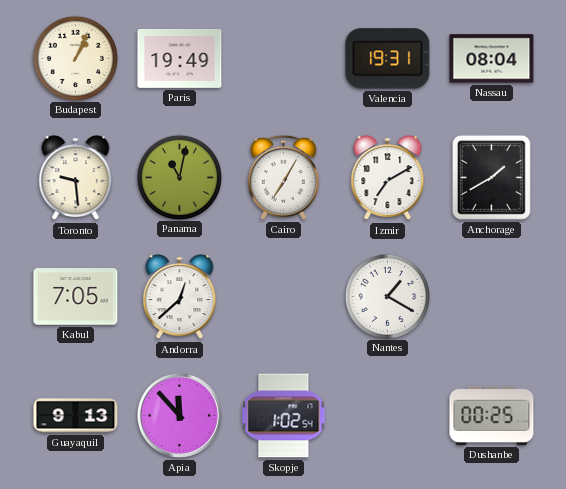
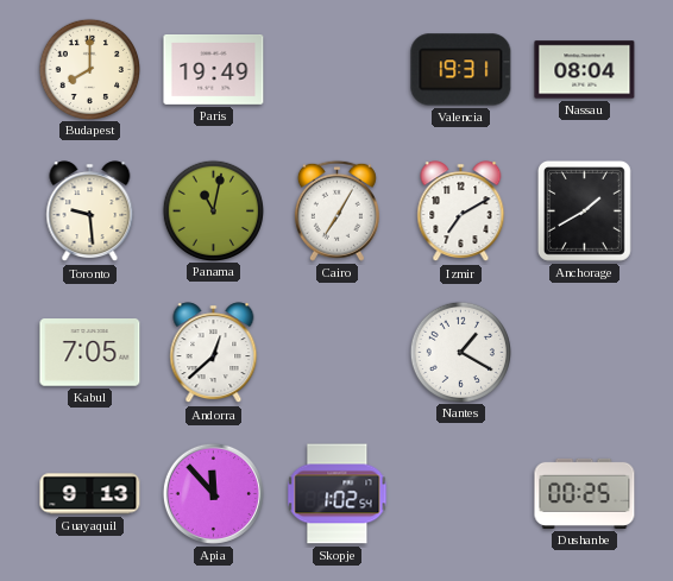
Budapest: 1:04 -> 8:00 (89, 69)
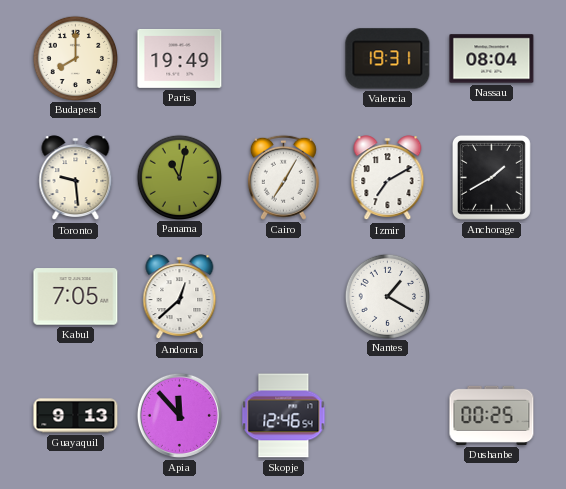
Skopje: 1:02 -> 12:46 (284, 416)
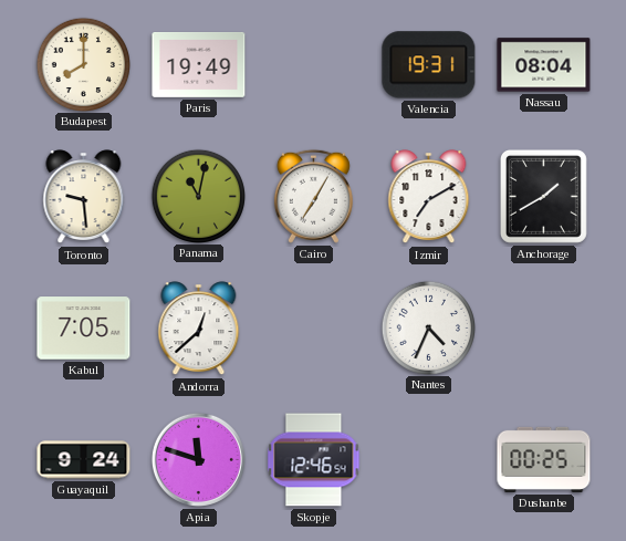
Nantes: 1:20 -> 4:34 (428, 327)
Guayaquil: 9:13 -> 9:24 (84, 460)
Apia: 11:53 -> 11:48 (198, 459)
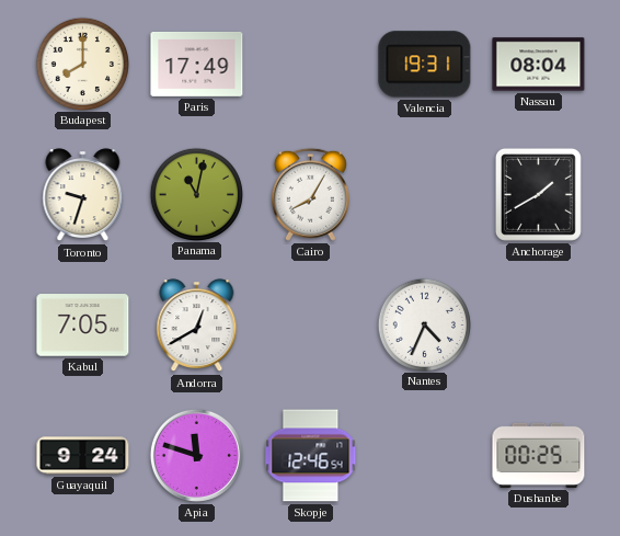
Paris: 19:49 -> 17:49 (197, 65)
Toronto: 9:29 -> 9:33 (83, 195)
Cairo: 7:05 -> 8:05 (310, 194)
Izmir: 7:10 -> none (429, 197)
Andorra: 12:38 -> 12:40 (197, 326)
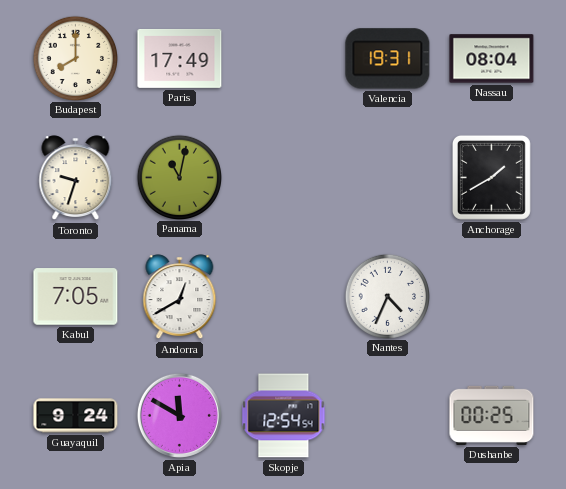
Cairo: 8:05 -> none (310, 194)
Apia: 11:48 -> 11:50 (179, 415)
Skopje: 12:46 -> 12:54 (284, 416)
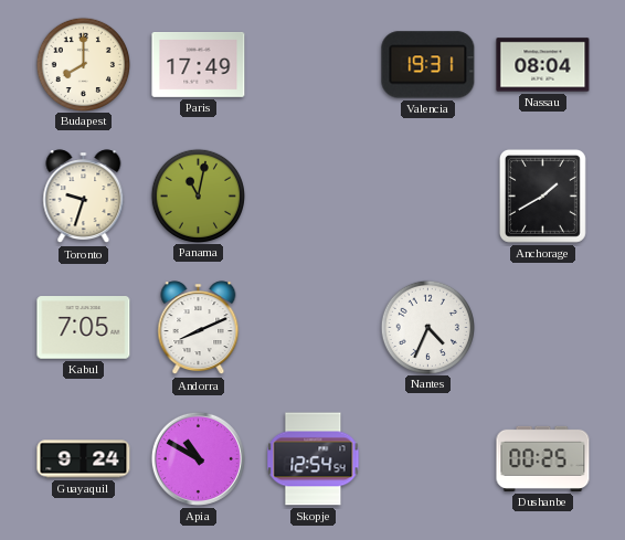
Andorra: 12:40 -> 8:11 (199, 328)
Apia: 11:50 -> 10:50 (198, 458)
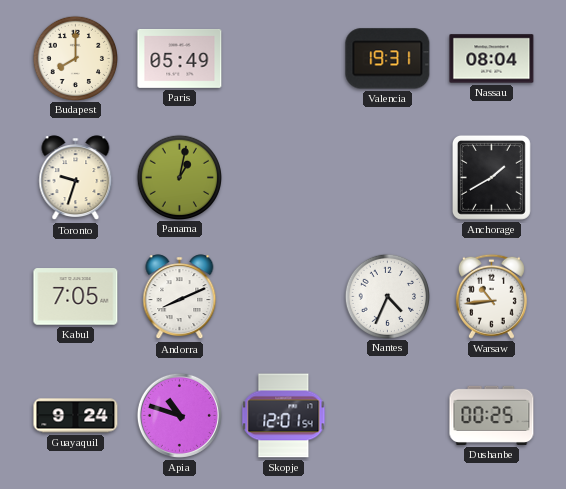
Paris: 17:49 -> 05:49 (180, 59)
Panama: 11:02 -> 1:02 (179, 177)
Warsaw: none -> 10:44 (491, 296)
Apia: 10:50 -> 10:48 (179, 415)
Skopje: 12:54 -> 12:01 (284, 416)
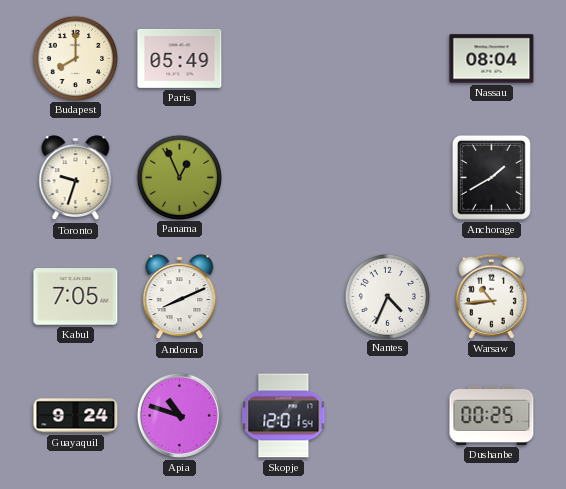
Valencia: 19:31 -> none (388, 59)
Panama: 1:02 -> 12:56 (179, 177)
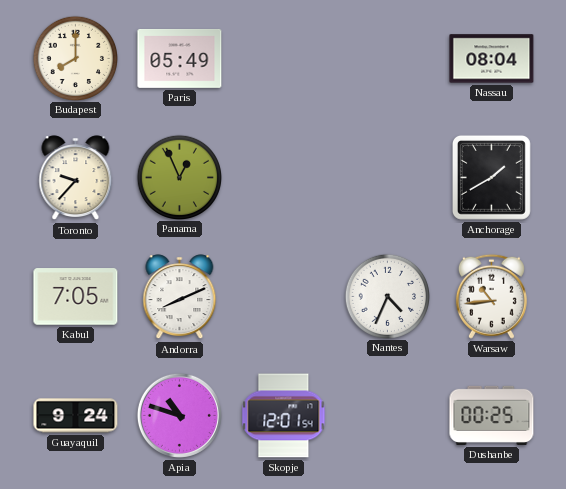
Toronto: 9:33 -> 9:37 (76, 178)
